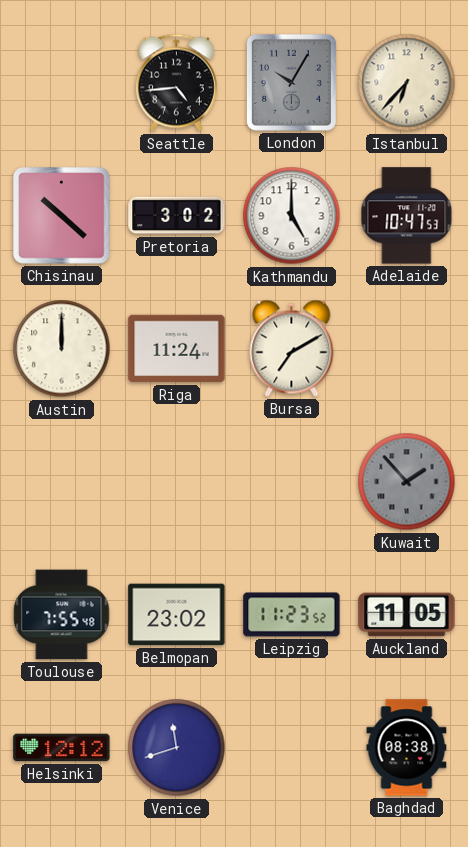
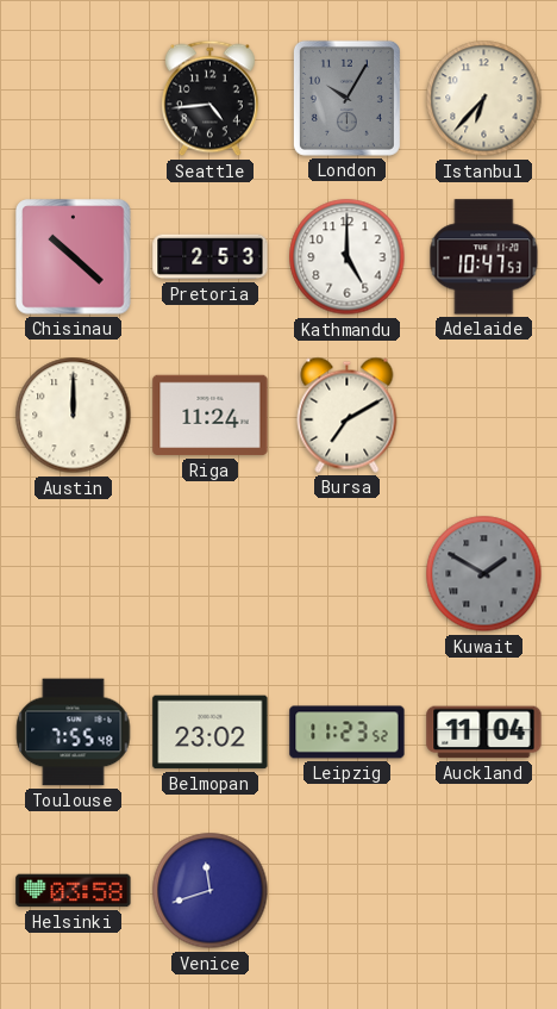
Pretoria: 3:02 -> 2:53 (211, 257)
Kuwait: 1:53 -> 1:50 (484, 574)
Auckland: 11:05 -> 11:04 (484, 733)
Helsinki: 12:12 -> 03:58 (74, 891)
Baghdad: 08:38 -> none (407, 748)
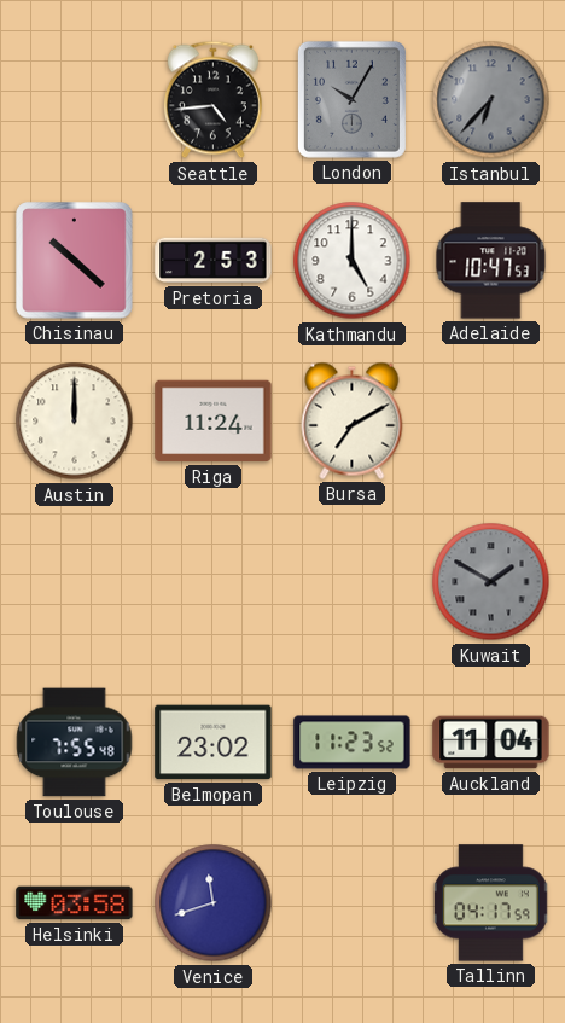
Istanbul dial: cream -> grey (491, 100)
Tallinn: none -> 04:17 (490, 903)
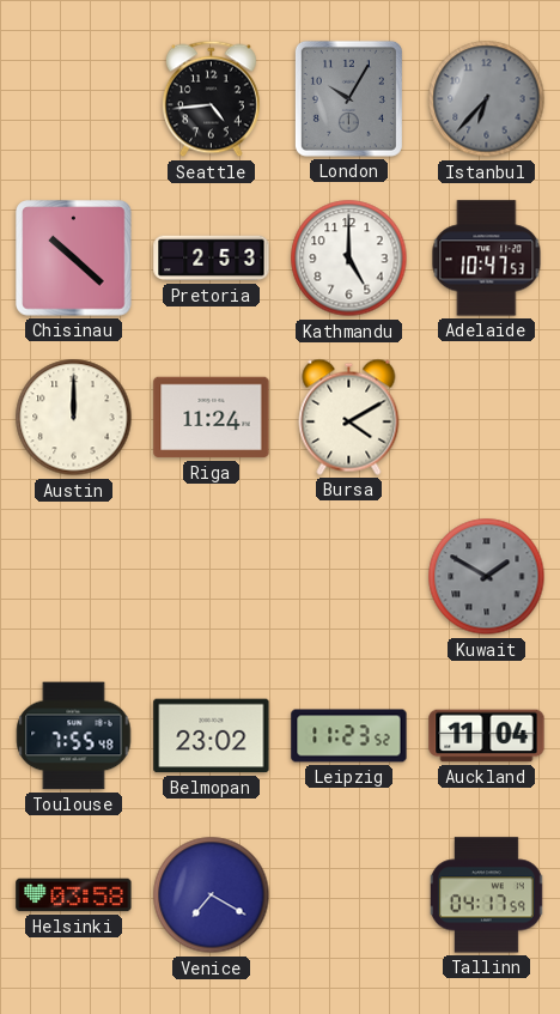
Bursa: 7:10 -> 4:10 (349, 417)
Venice: 11:42 -> 7:20 (212, 895)
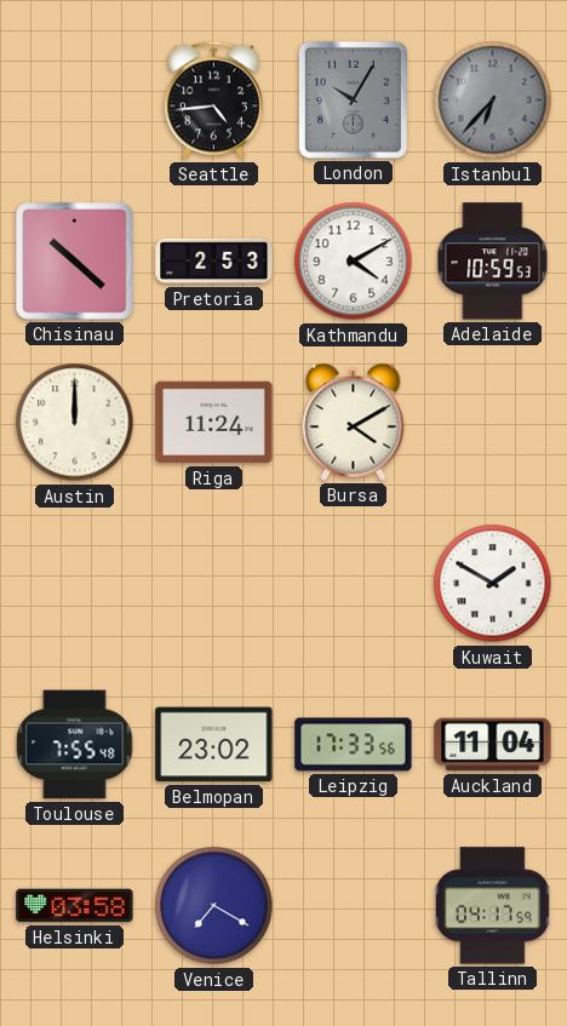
Kathmandu: 5:00 -> 4:10 (354, 262)
Adelaide: 10:47 -> 10:59 (493, 262)
Kuwait dial: grey -> white (493, 584)
Leipzig: 11:23 -> 17:33 (354, 745)
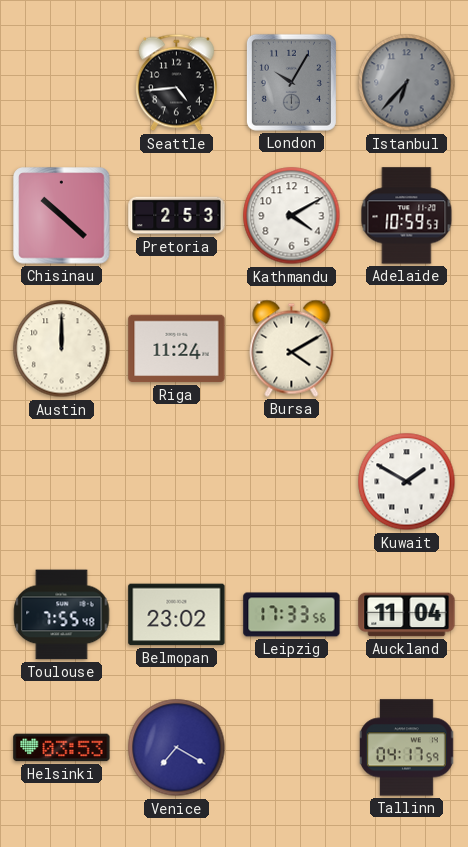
Helsinki: 03:58 -> 03:53 (62, 748)
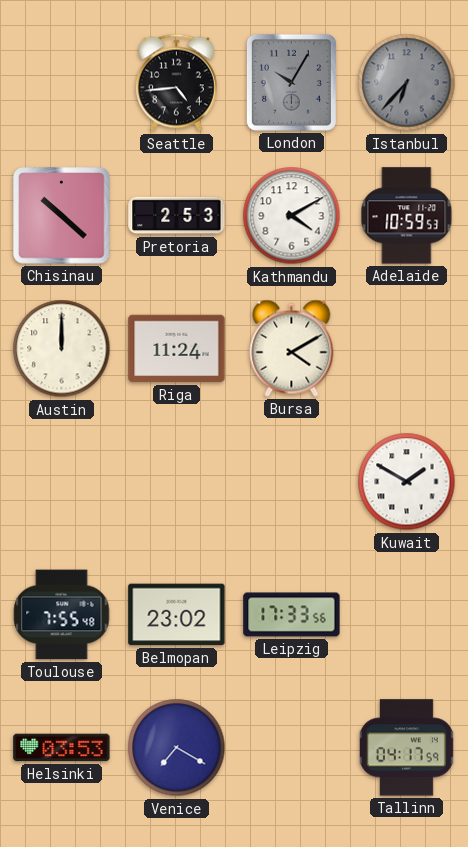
Auckland: 11:04 -> none (407, 615)
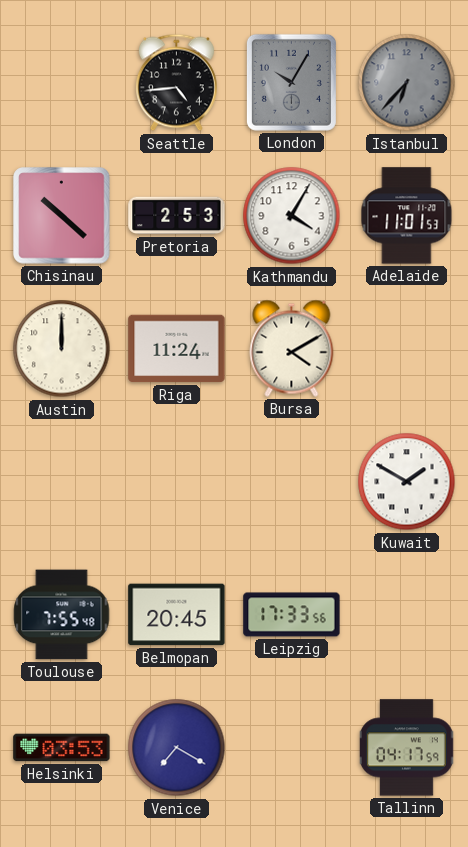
Kathmandu: 4:10 -> 4:05 (292, 216)
Adelaide: 10:59 -> 11:01 (407, 216)
Belmopan: 23:02 -> 20:45 (177, 615)
